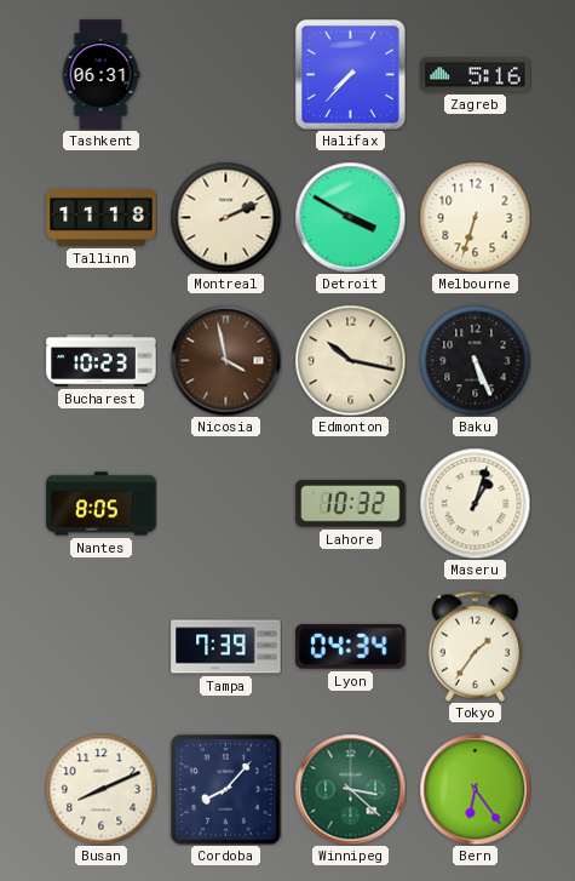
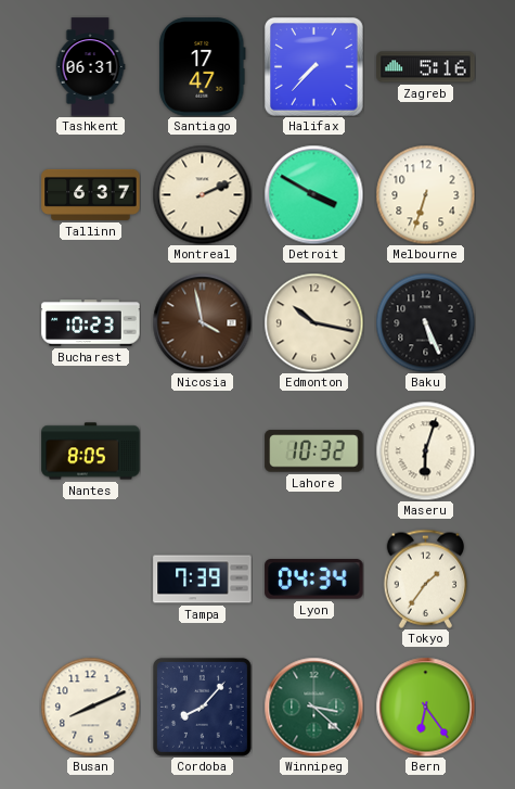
Santiago: none -> 17:47 (203, 67)
Tallinn: 11:18 -> 6:37 (91, 194)
Maseru: 1:03 -> 6:03 (425, 450)
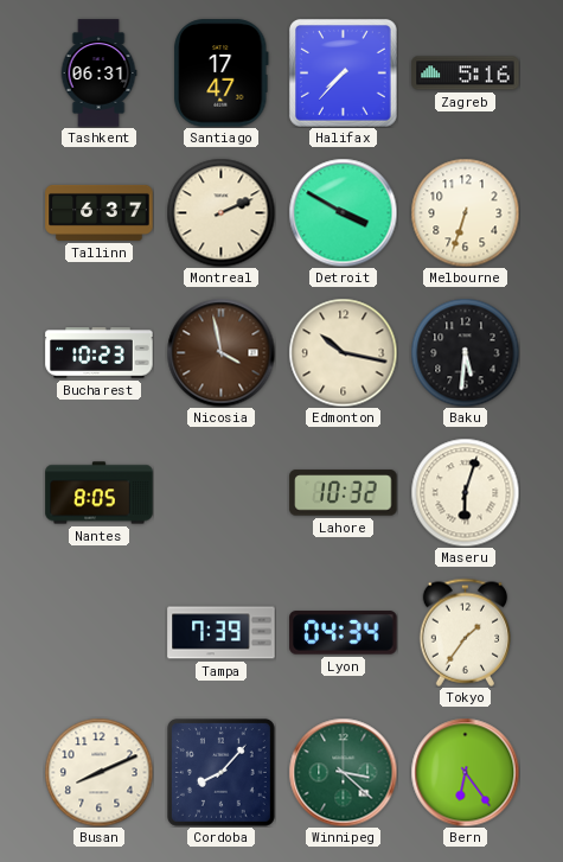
Baku: 5:26 -> 5:31 (465, 352)
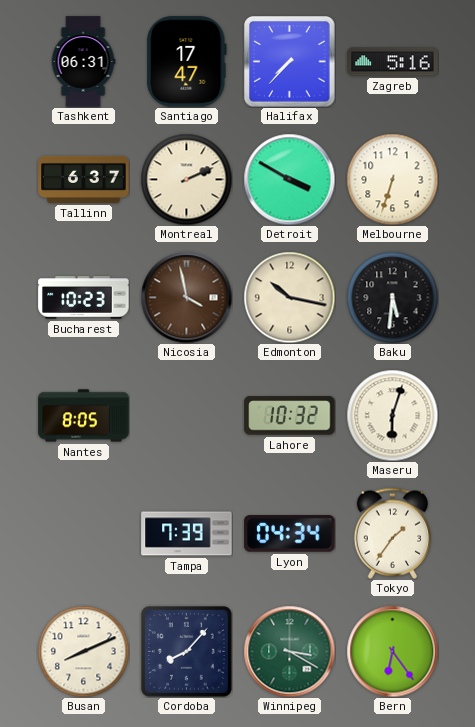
Winnipeg: 3:22 -> 3:20 (289, 651)
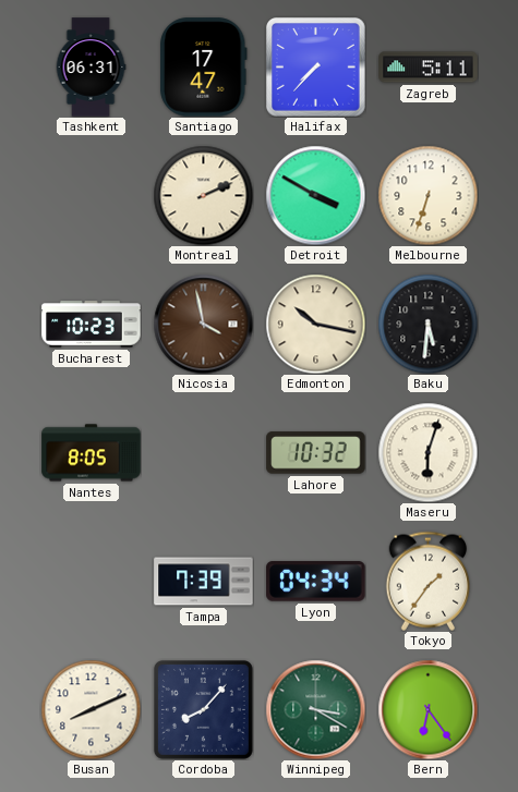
Zagreb: 5:16 -> 5:11 (429, 68)
Tallinn: 6:37 -> none (84, 179)
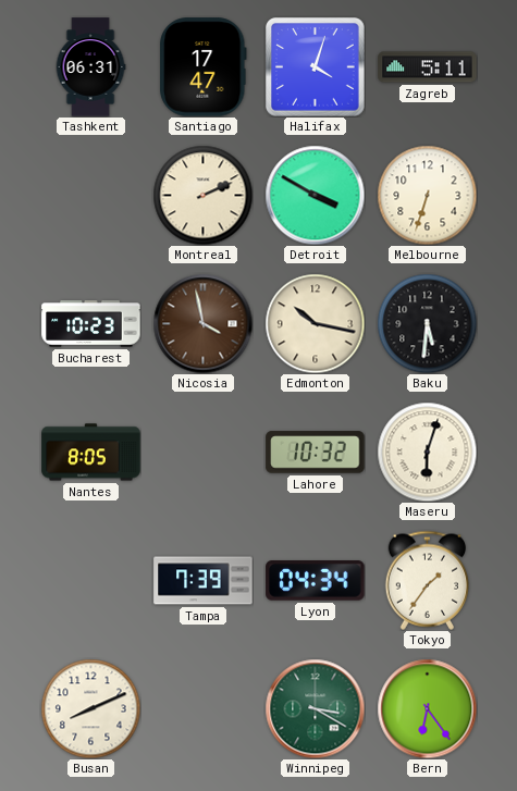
Halifax: 7:37 -> 4:03 (316, 67)
Cordoba: 8:07 -> none (203, 709)
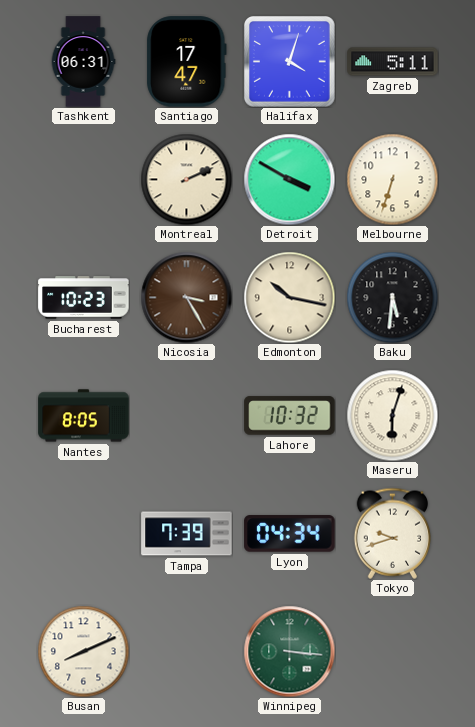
Nicosia: 3:58 -> 3:25 (186, 297)
Tokyo: 1:36 -> 9:42 (392, 533)
Winnipeg: 3:20 -> 3:16 (289, 651)
Bern: 6:24 -> none (427, 708)
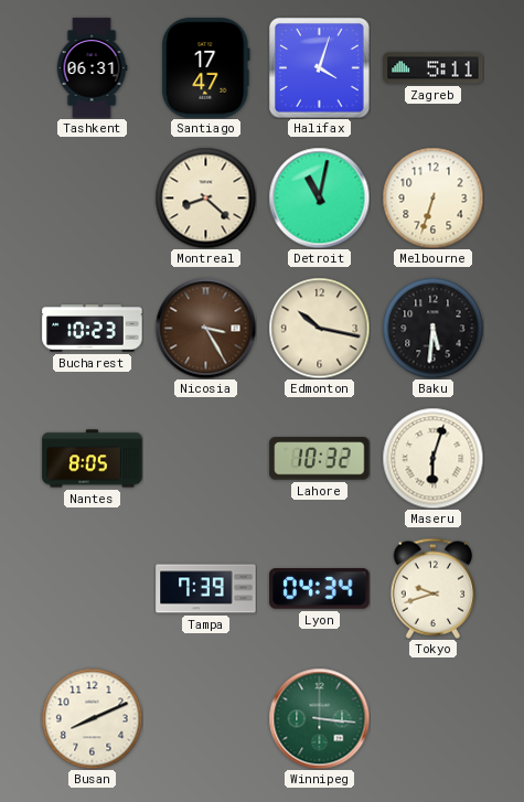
Montreal: 2:11 -> 8:22 (205, 197)
Detroit: 3:50 -> 11:02 (319, 197)
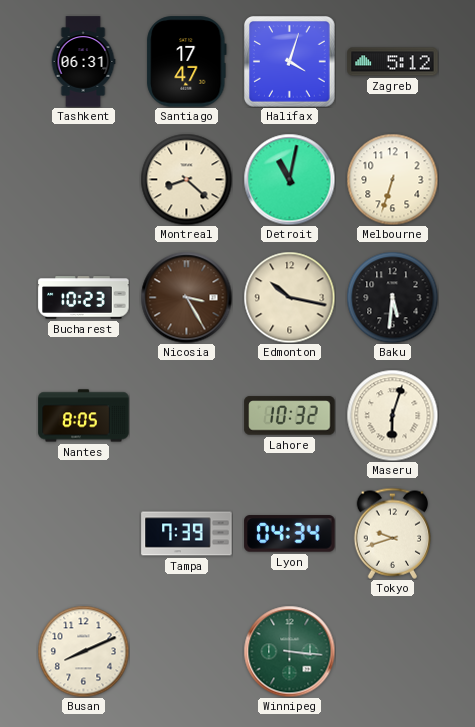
Zagreb: 5:11 -> 5:12 (393, 62)
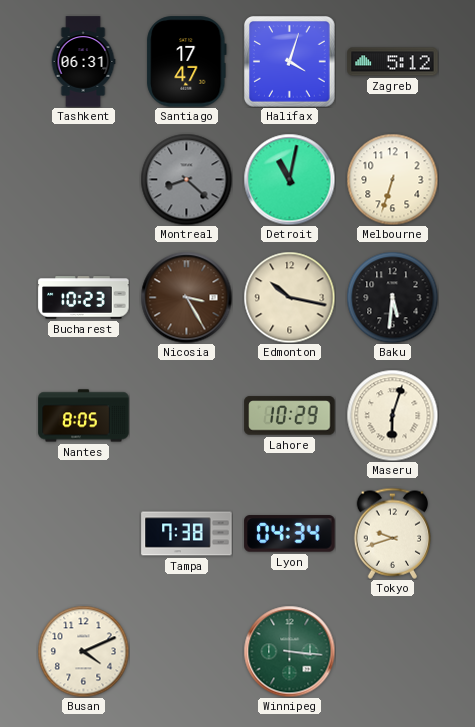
Montreal dial: cream -> grey (186, 179)
Lahore: 10:32 -> 10:29 (290, 416)
Tampa: 7:39 -> 7:38 (187, 534)
Busan: 8:11 -> 4:11 (83, 651)
